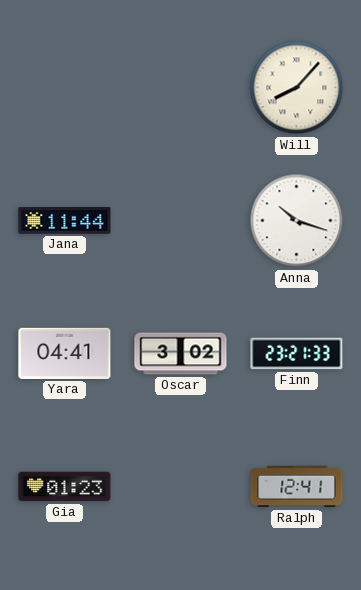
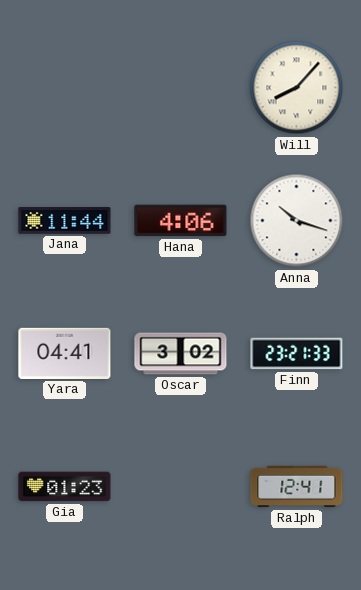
Hana: none -> 4:06 (181, 221)
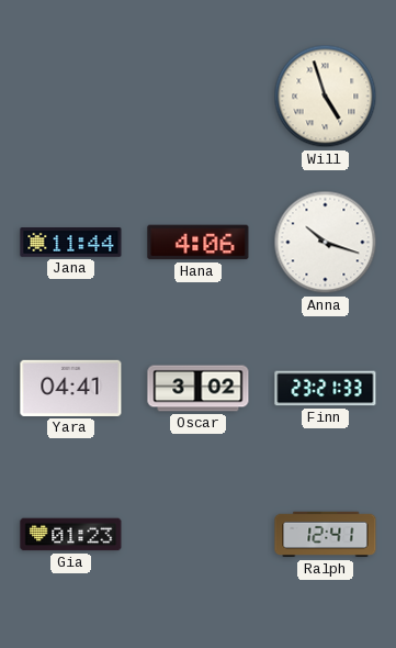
Will: 8:07 -> 4:57 (326, 97)
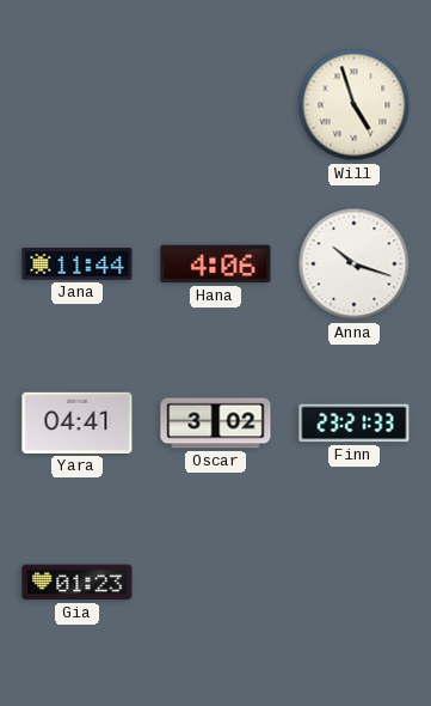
Ralph: 12:41 -> none (326, 535)
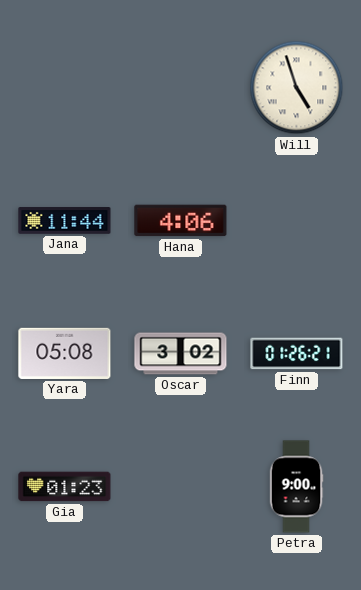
Anna: 10:18 -> none (355, 264)
Yara: 04:41 -> 05:08 (65, 353)
Finn: 23:21 -> 01:26 (297, 354)
Petra: none -> 9:00 (296, 487)
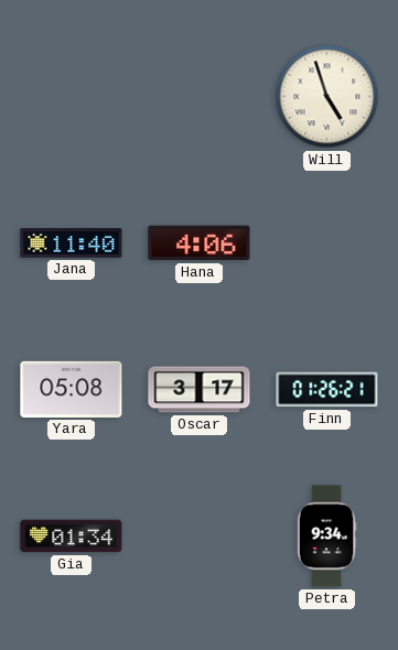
Jana: 11:44 -> 11:40 (72, 243)
Oscar: 3:02 -> 3:17 (200, 390)
Gia: 01:23 -> 01:34 (72, 537)
Petra: 9:00 -> 9:34 (326, 537)
